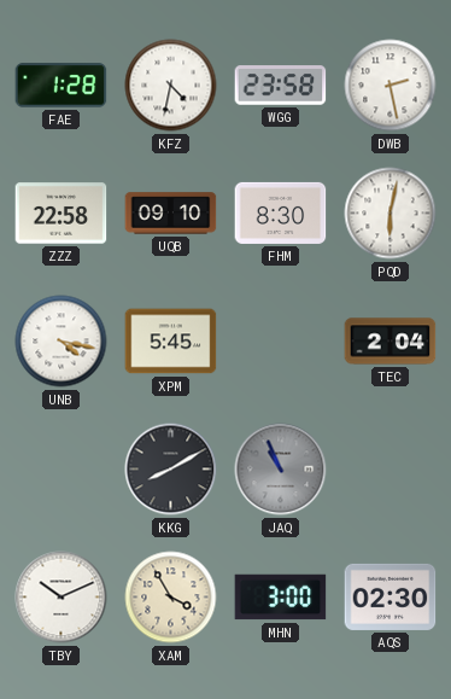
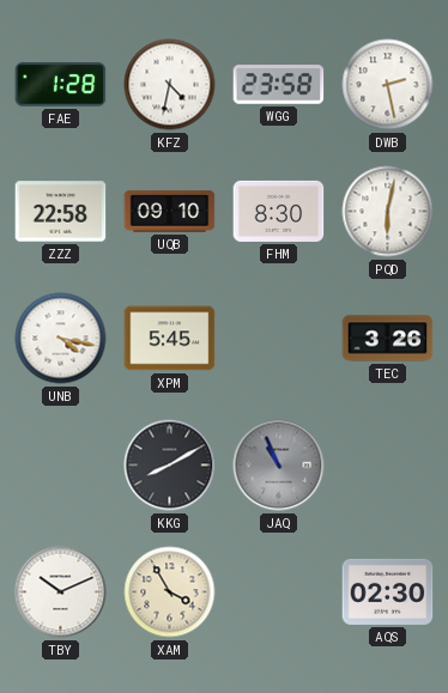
TEC: 2:04 -> 3:26 (388, 339)
MHN: 3:00 -> none (281, 598)
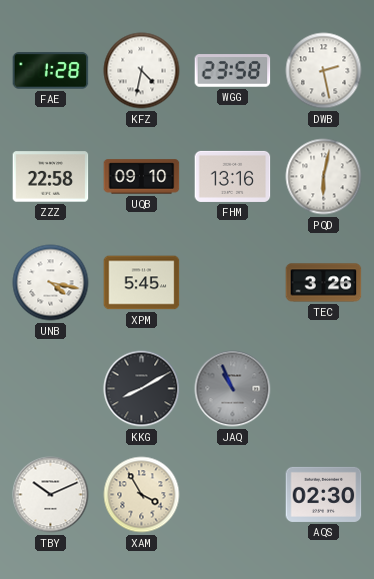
FHM: 8:30 -> 13:16 (233, 176)
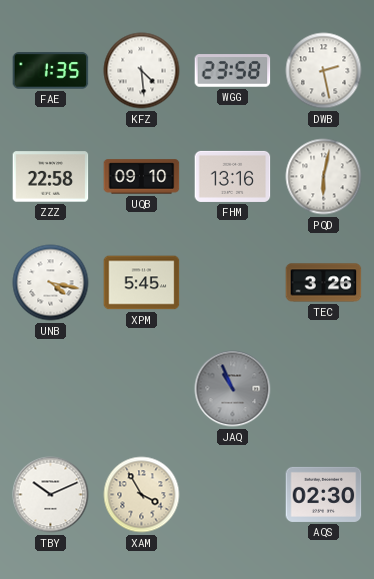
FAE: 1:28 -> 1:35 (51, 71)
KFZ: 4:32 -> 4:29 (142, 71)
KKG: 8:10 -> none (142, 389)
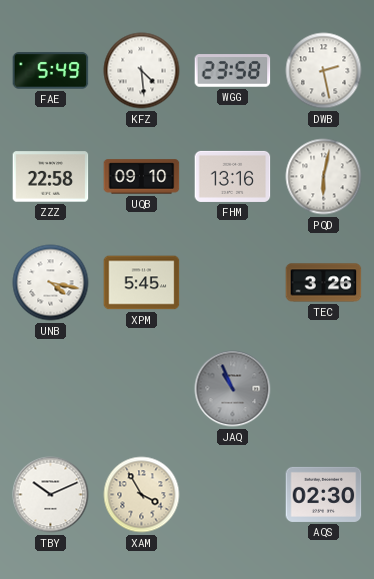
FAE: 1:35 -> 5:49 (51, 71)
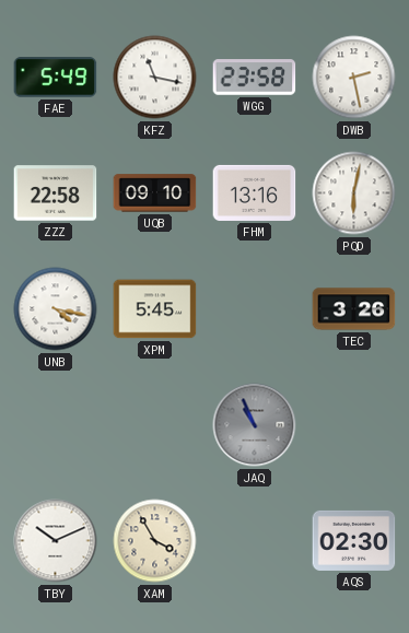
KFZ: 4:29 -> 11:17 (155, 78)
